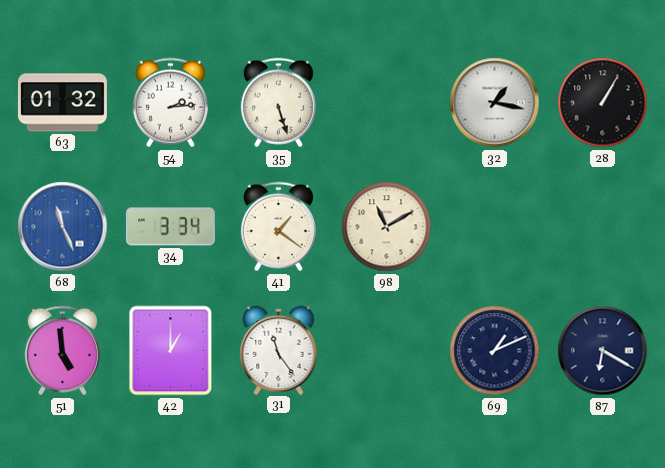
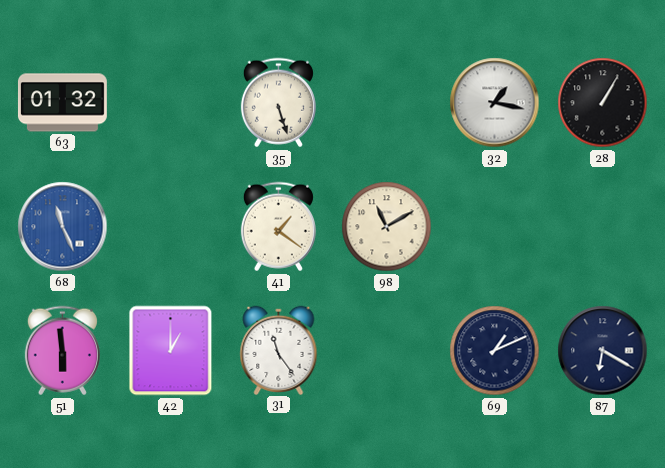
54: 2:14 -> none (170, 103)
34: 3:34 -> none (170, 227)
51: 4:59 -> 5:59 (62, 351)
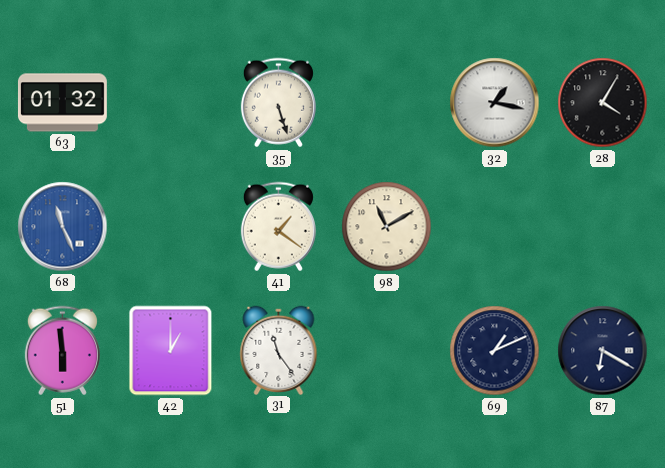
28: 1:05 -> 4:05 (603, 103)
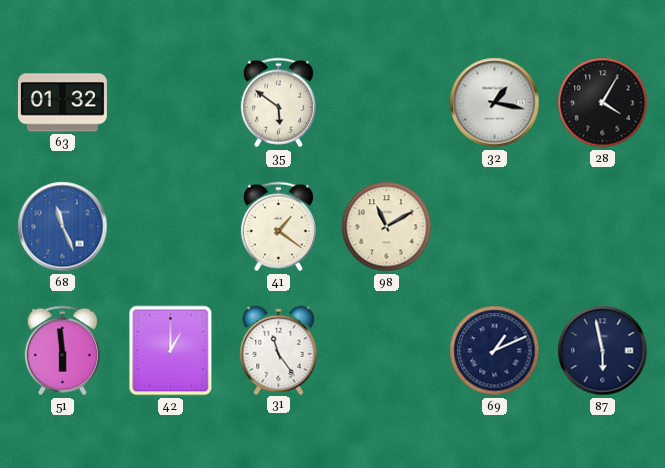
35: 5:27 -> 5:51 (278, 103)
87: 6:20 -> 5:58 (603, 351)
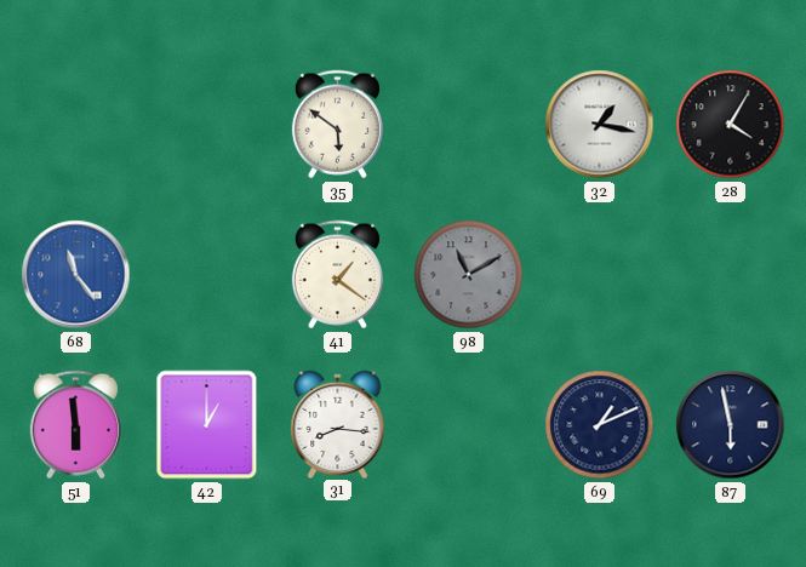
63: 01:32 -> none (62, 103)
68: 11:26 -> 11:24 (76, 275)
98 dial: cream -> grey (469, 275)
31: 11:24 -> 8:16 (338, 424)
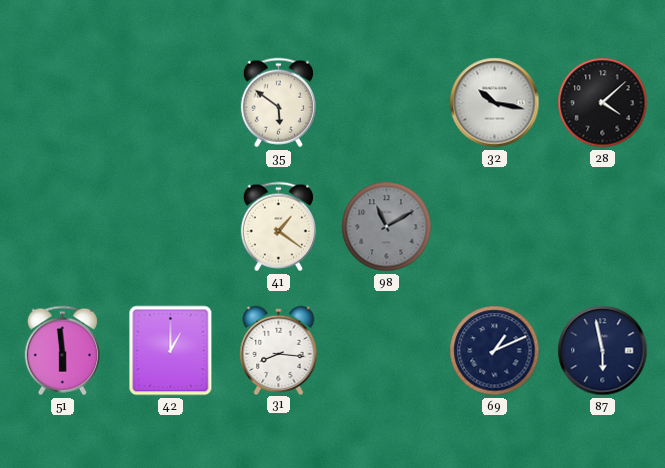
32: 1:17 -> 10:17 (495, 103)
28: 4:05 -> 4:08 (603, 103)
68: 11:24 -> none (76, 275)
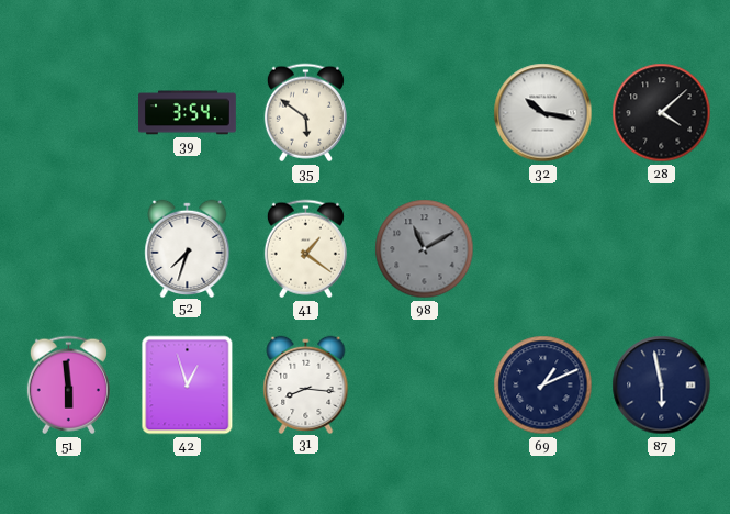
39: none -> 3:54 (187, 113)
52: none -> 7:33 (188, 248)
42: 1:00 -> 12:57 (188, 386)
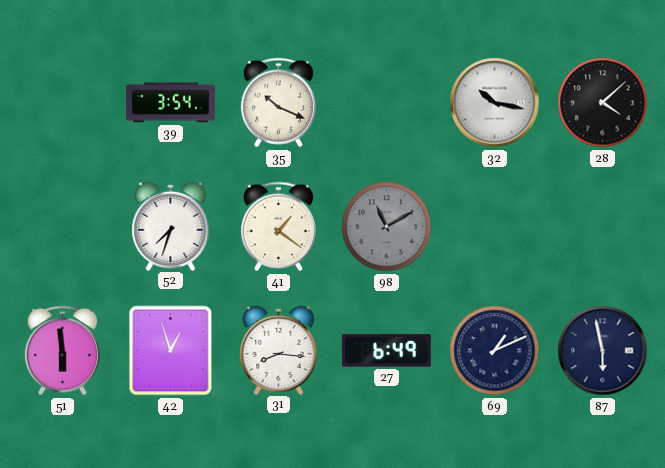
35: 5:51 -> 10:19 (278, 103)
27: none -> 6:49 (386, 351)
